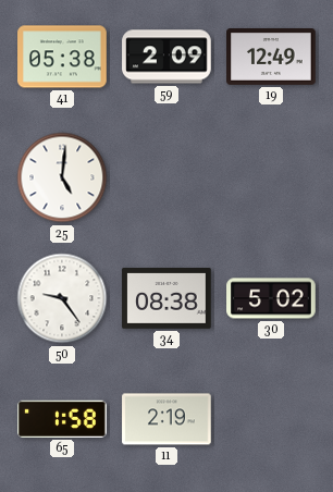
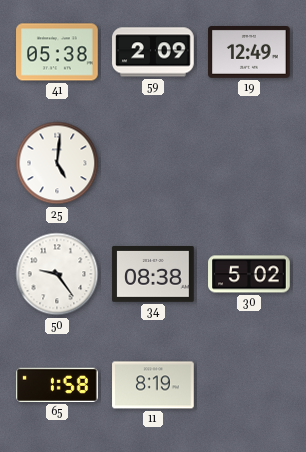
11: 2:19 -> 8:19 (153, 385)
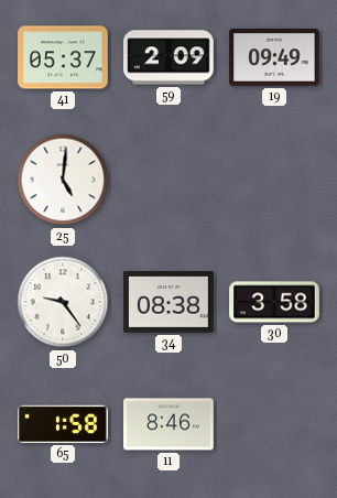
41: 05:38 -> 05:37 (63, 57)
19: 12:49 -> 09:49 (274, 58)
30: 5:02 -> 3:58 (274, 302)
11: 8:19 -> 8:46 (168, 424)
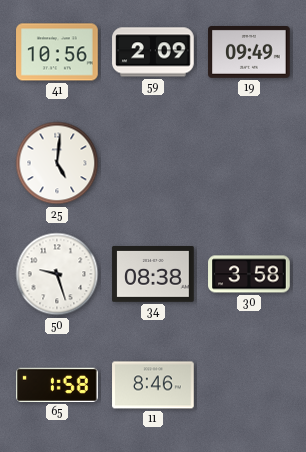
41: 05:37 -> 10:56 (57, 52)
50: 9:24 -> 9:27 (57, 274)
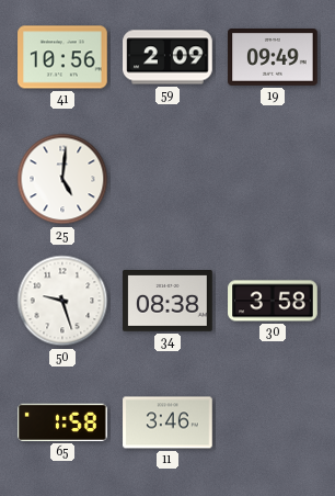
11: 8:46 -> 3:46 (168, 422)
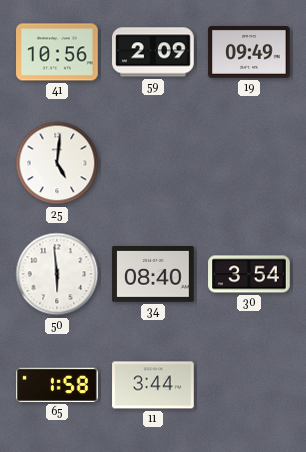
50: 9:27 -> 5:59 (57, 274)
34: 08:38 -> 08:40 (153, 275)
30: 3:58 -> 3:54 (249, 274)
11: 3:46 -> 3:44 (153, 385)
